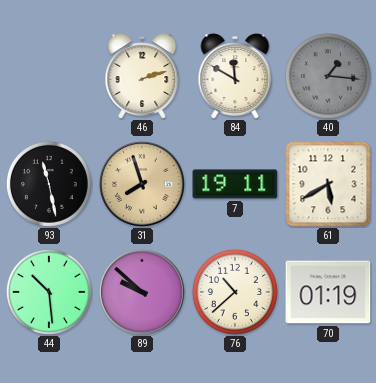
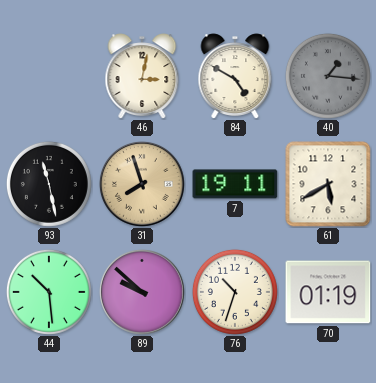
46: 2:12 -> 3:02 (142, 76)
84: 11:50 -> 4:50 (235, 76)
76: 10:38 -> 10:33 (235, 292)
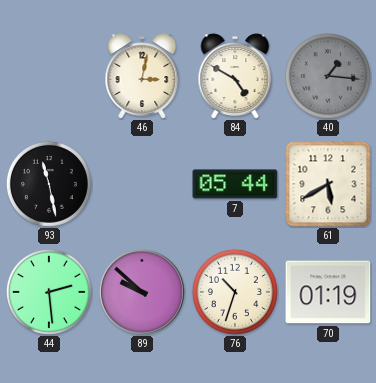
31: 7:57 -> none (142, 185)
7: 19:11 -> 05:44 (235, 184)
44: 10:29 -> 2:29 (49, 292)
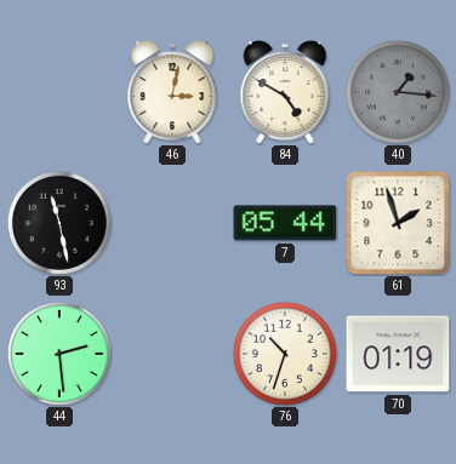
61: 5:40 -> 1:57 (398, 223)
89: 9:52 -> none (142, 293)
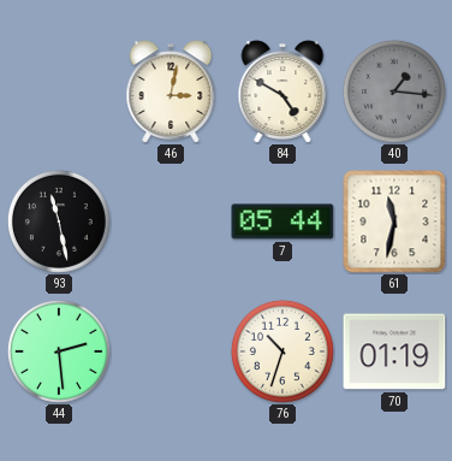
61: 1:57 -> 11:32 (394, 221)
